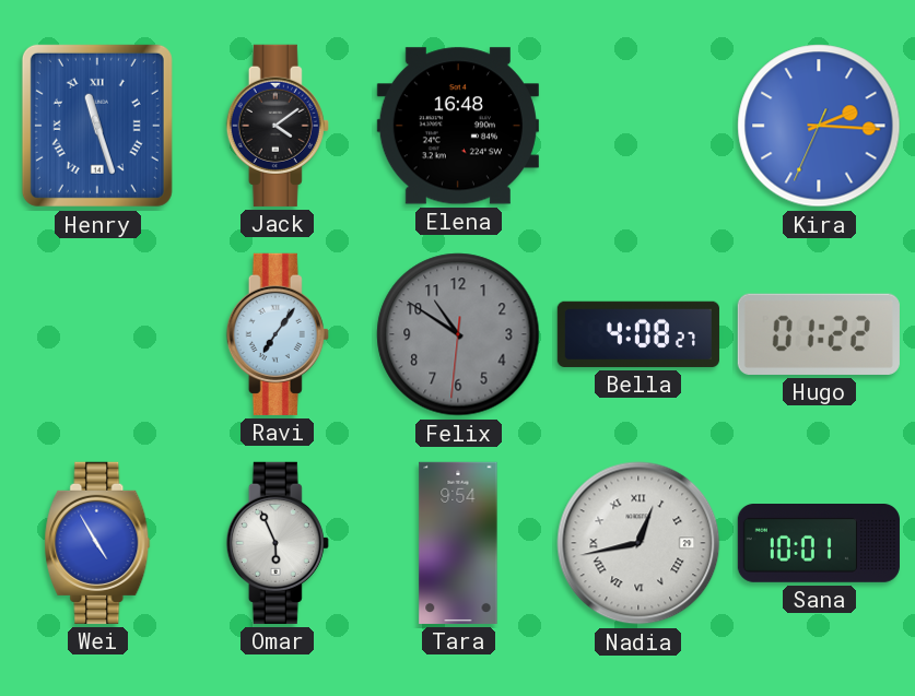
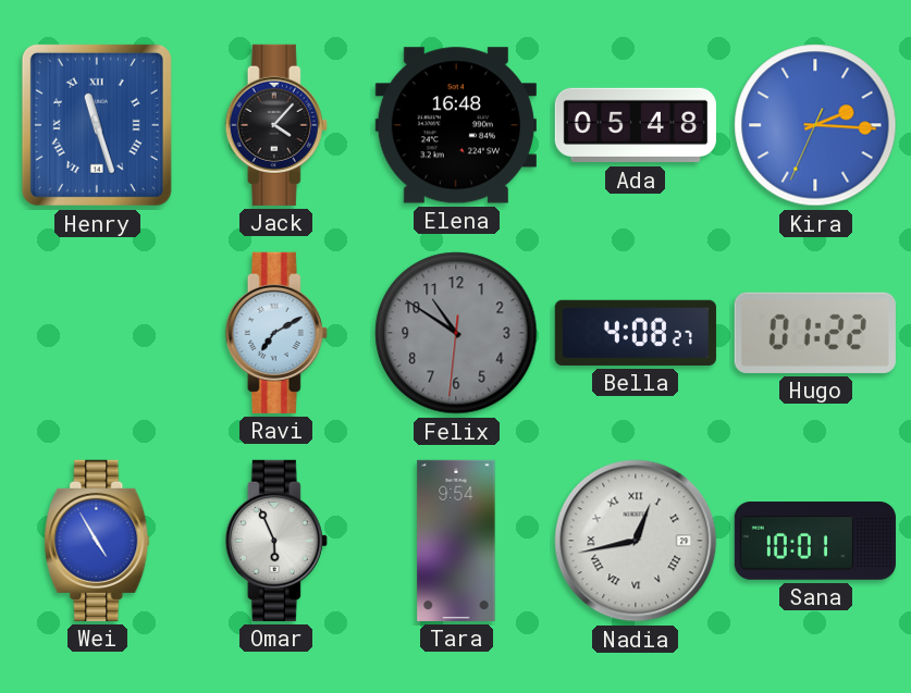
Jack: 4:09 -> 4:07 (276, 125)
Ada: none -> 05:48 (635, 125)
Ravi: 7:06 -> 7:10 (276, 333)
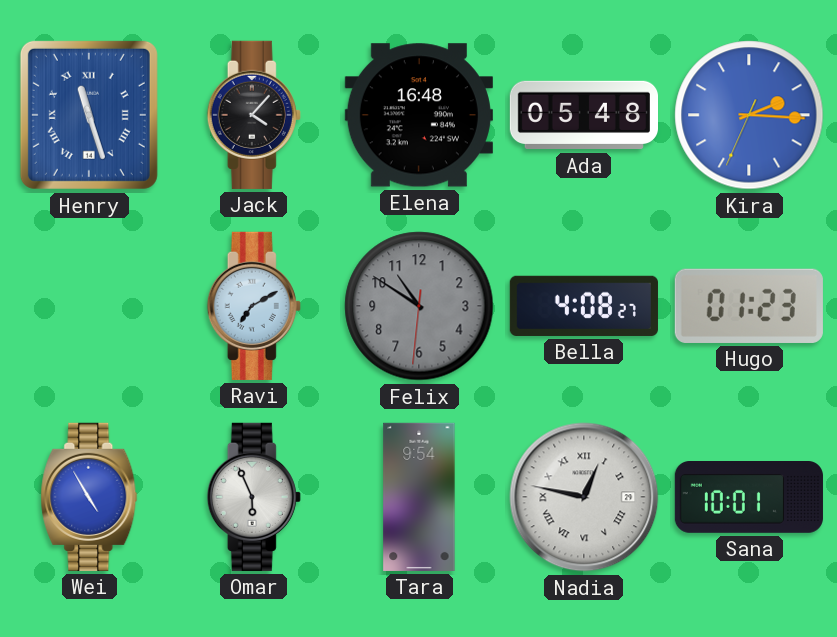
Hugo: 01:22 -> 01:23 (749, 306)
Nadia: 12:43 -> 12:47 (584, 497)
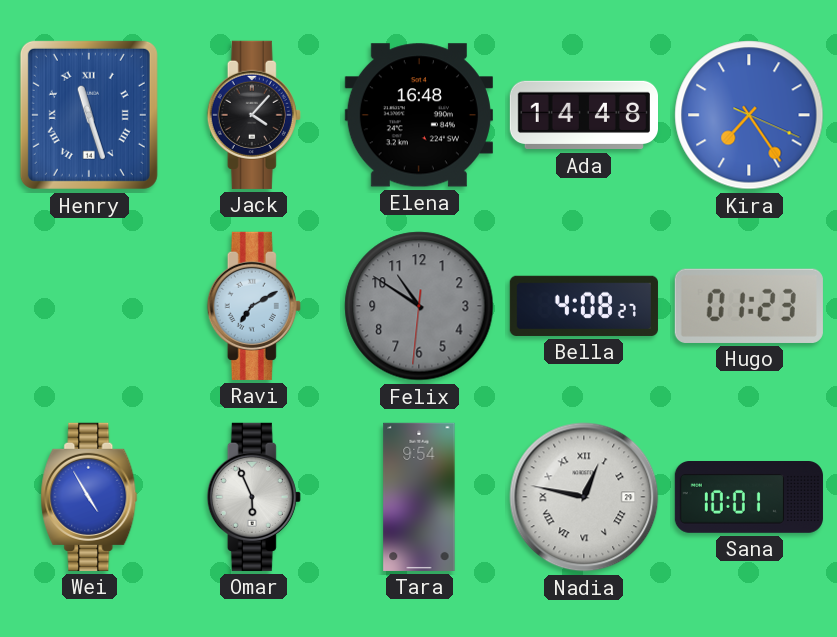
Ada: 05:48 -> 14:48 (583, 115)
Kira: 2:15 -> 7:24 (749, 115)
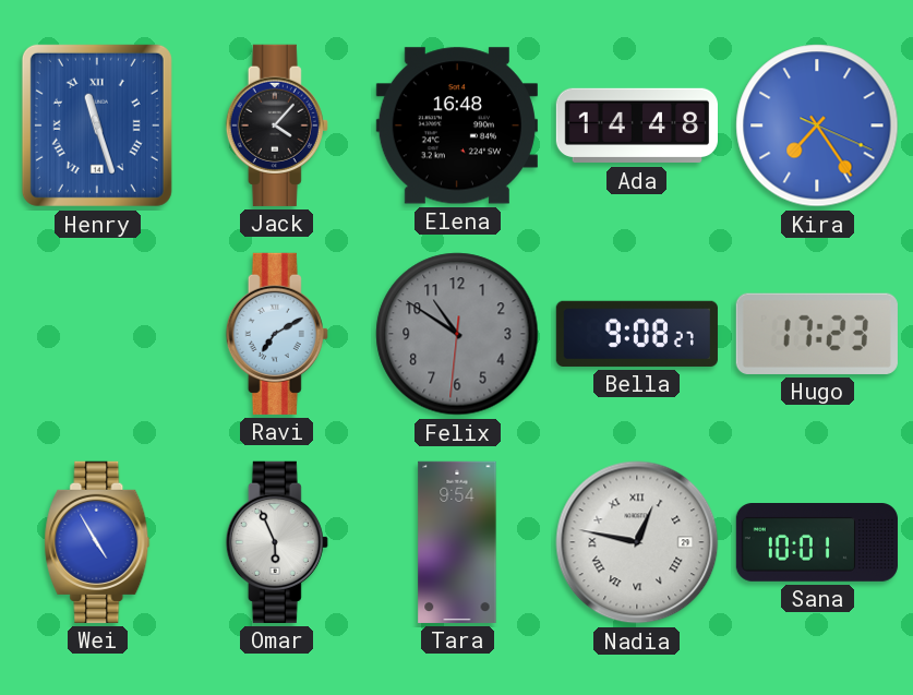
Bella: 4:08 -> 9:08 (637, 334)
Hugo: 01:23 -> 17:23 (817, 334)
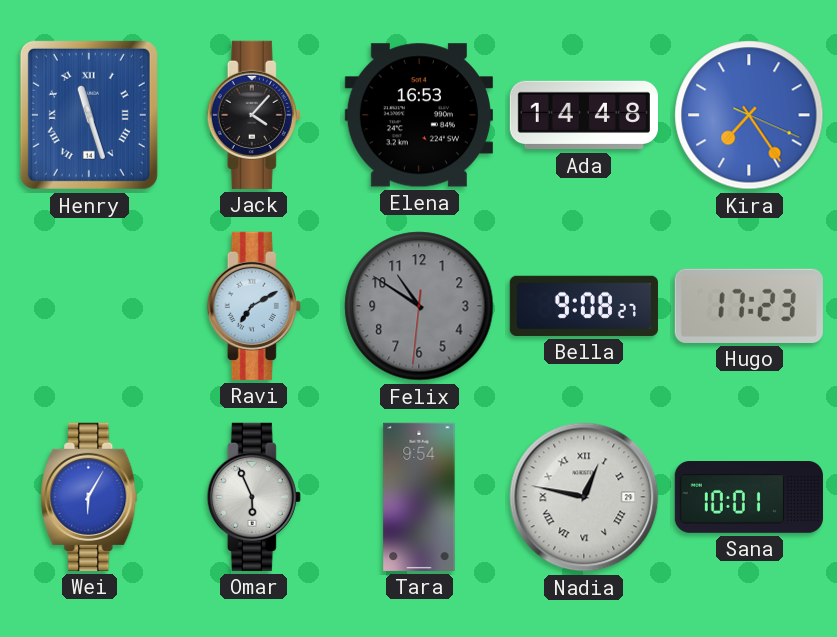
Elena: 16:48 -> 16:53 (419, 115)
Wei: 4:55 -> 6:05 (89, 497)
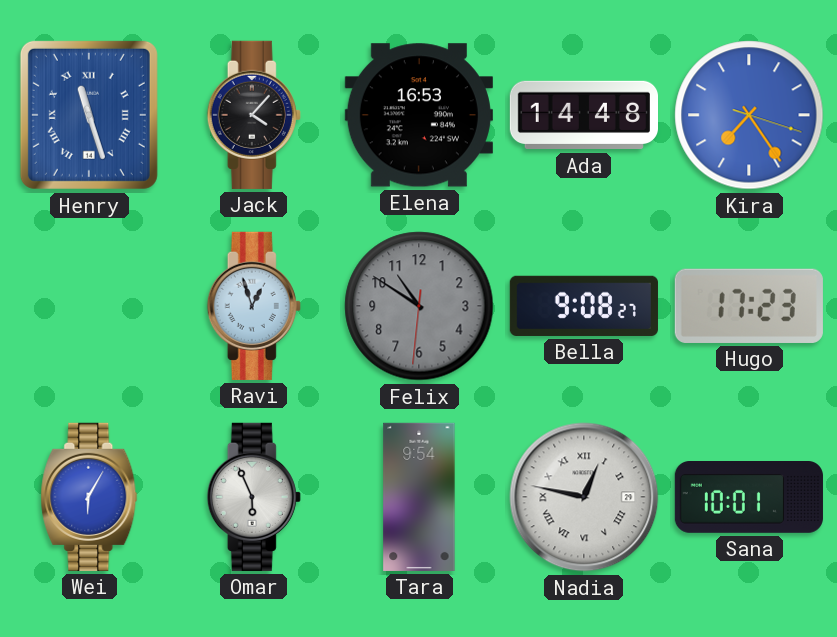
Kira: 7:24:19 -> 7:24:18 (749, 115)
Ravi: 7:10 -> 12:57 (254, 306)
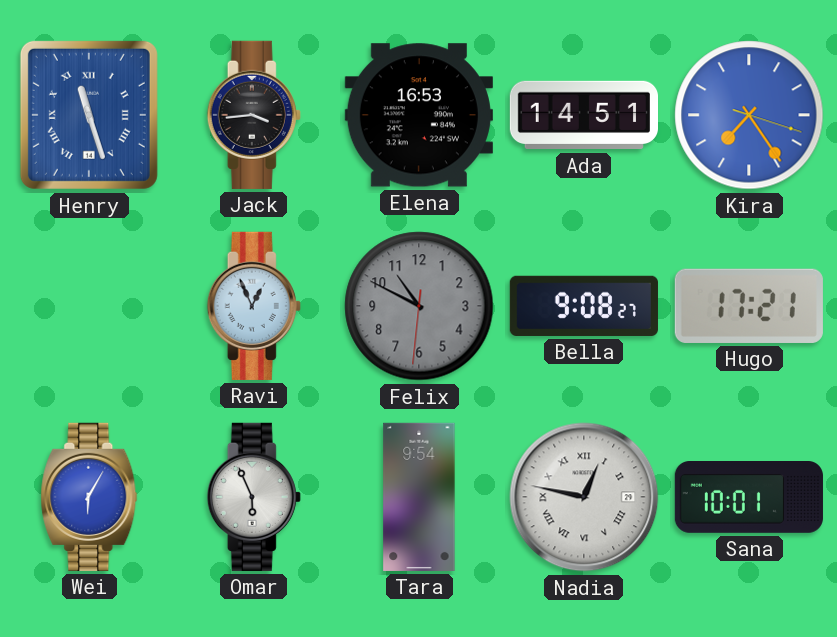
Jack: 4:07 -> 3:44 (254, 115)
Ada: 14:48 -> 14:51 (583, 115)
Ravi: 12:57 -> 12:56 (254, 306)
Felix: 10:50 -> 10:49 (419, 306)
Hugo: 17:23 -> 17:21 (749, 306)
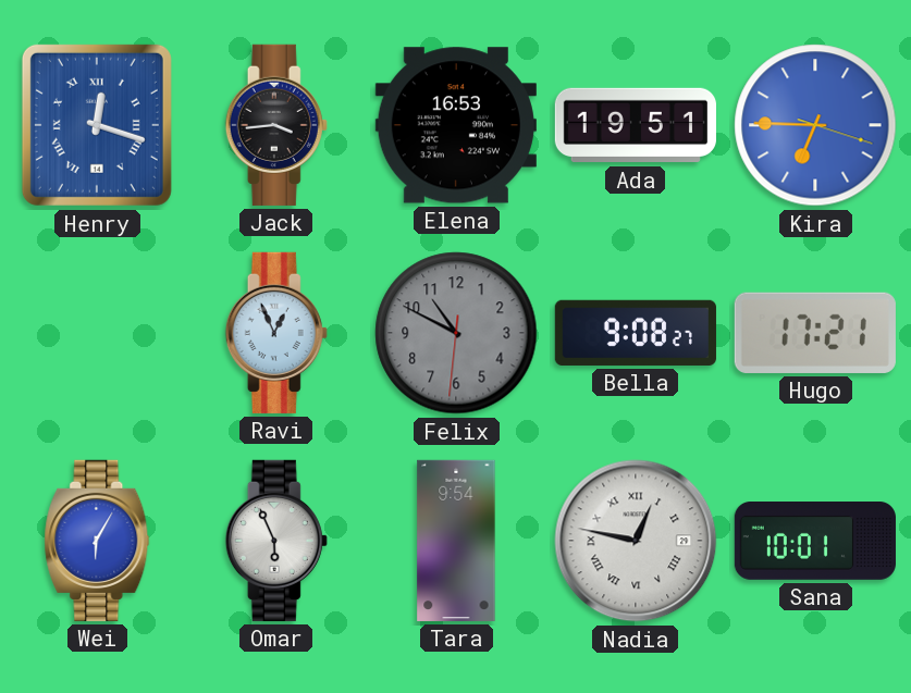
Henry: 11:27 -> 12:18 (97, 125)
Ada: 14:51 -> 19:51 (635, 125)
Kira: 7:24 -> 6:45 (815, 125)
